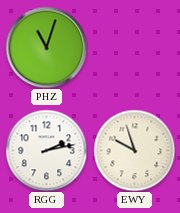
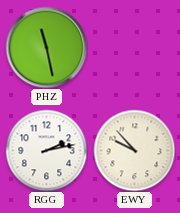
PHZ: 11:03 -> 11:28 (46, 47)
EWY: 9:57 -> 9:53 (134, 150)
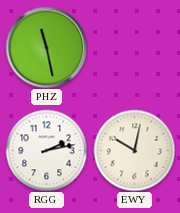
EWY: 9:53 -> 10:02 (134, 150)
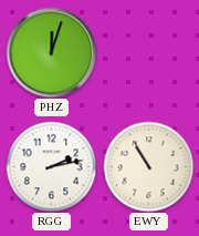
PHZ: 11:28 -> 12:03 (51, 52)
EWY: 10:02 -> 10:55 (148, 166)
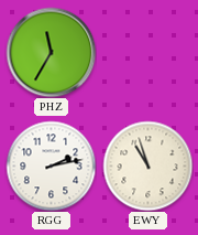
PHZ: 12:03 -> 11:35 (51, 52)
EWY: 10:55 -> 10:57 (147, 165)
